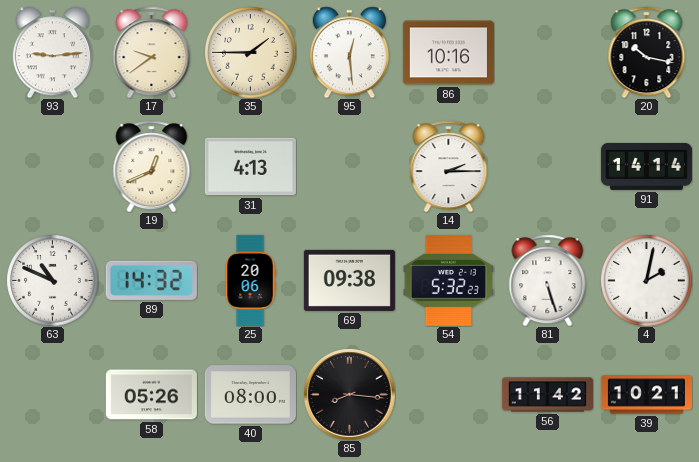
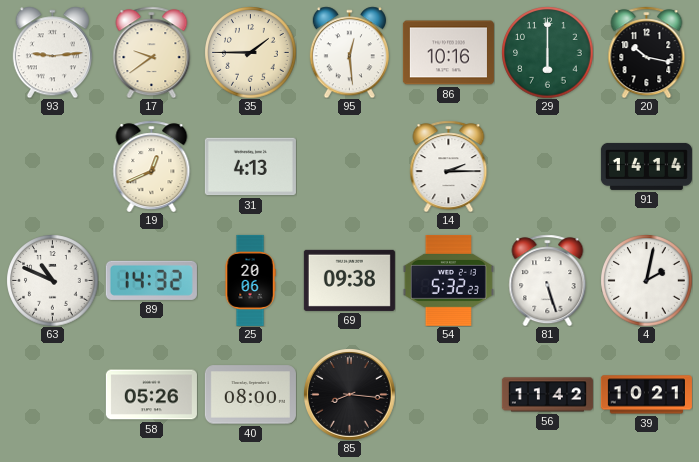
29: none -> 6:00 (547, 52)
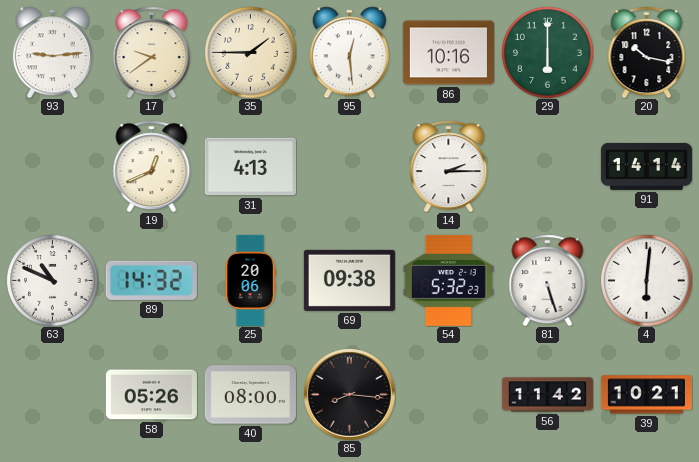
4: 2:02 -> 6:01 (646, 280)
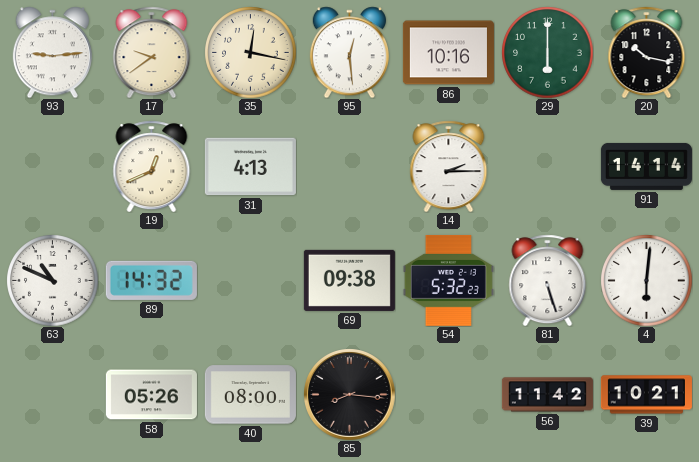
35: 1:45 -> 12:17 (250, 52)
25: 20:06 -> none (250, 280)
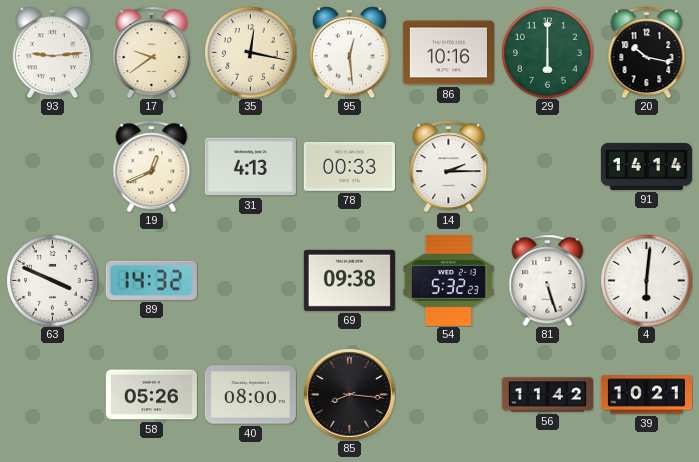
78: none -> 00:33 (349, 166)
63: 10:49 -> 3:49 (52, 280)
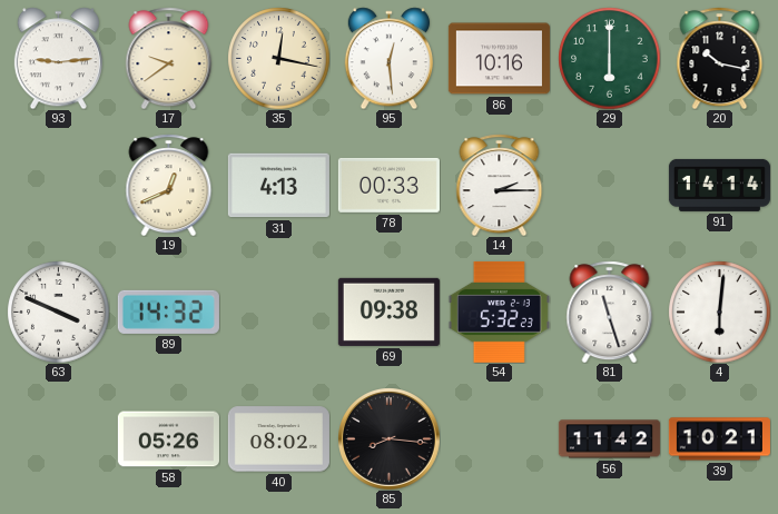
81: 5:27 -> 11:27 (610, 312)
40: 08:00 -> 08:02 (278, 439)
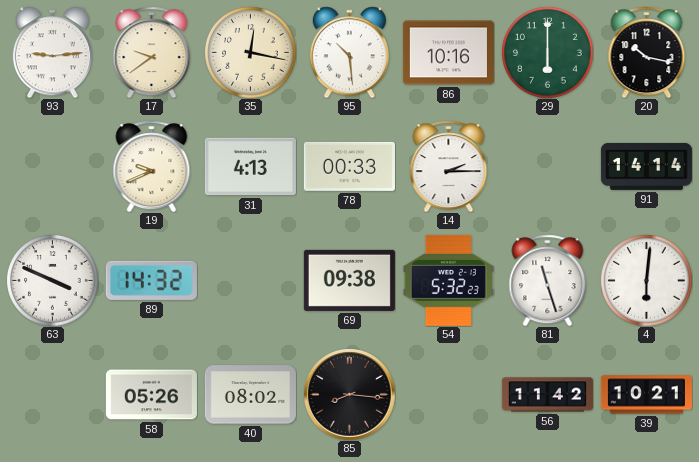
95: 12:29 -> 10:29 (349, 52)
19: 12:41 -> 9:41 (152, 166)
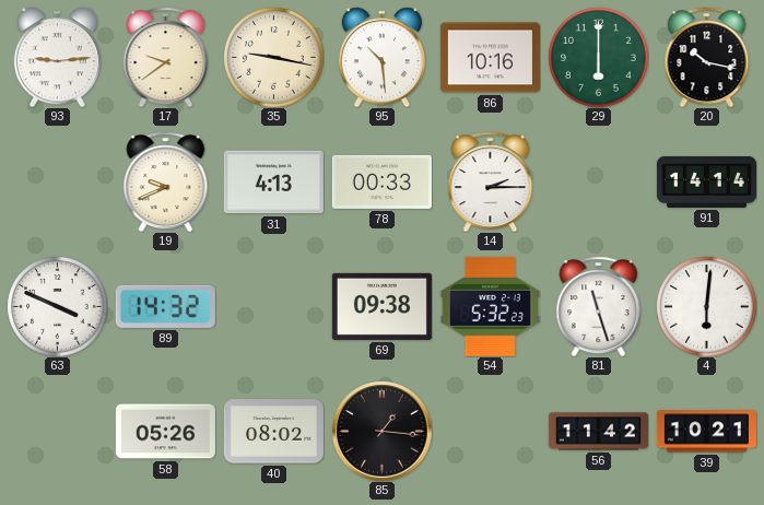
35: 12:17 -> 9:17 (273, 57)
85: 8:16 -> 1:16 (383, 432)
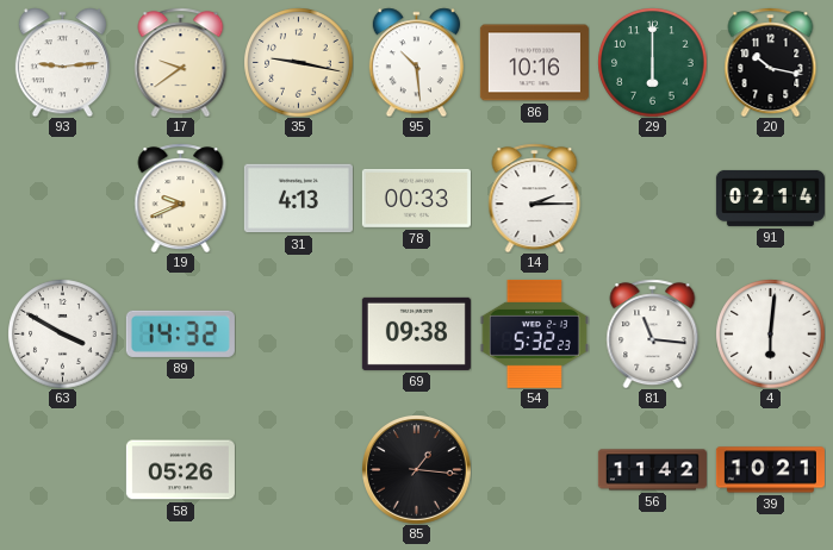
91: 14:14 -> 02:14 (770, 198)
63: 3:49 -> 3:50 (62, 333)
81: 11:27 -> 11:16 (653, 333)
40: 08:02 -> none (273, 432)
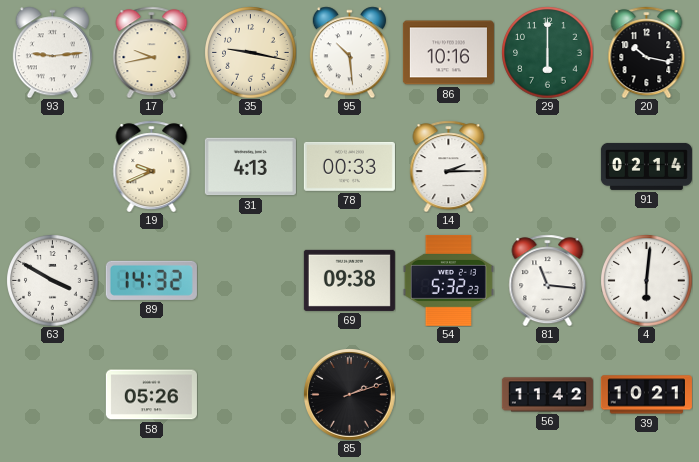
17: 9:39 -> 9:43 (152, 52)
85: 1:16 -> 2:12 (350, 395)
